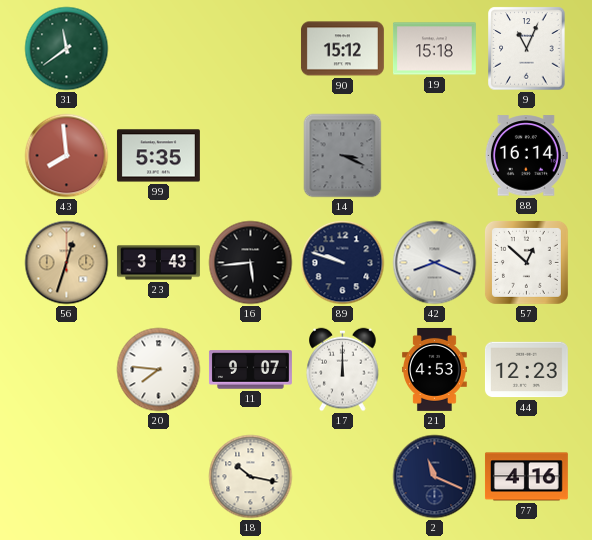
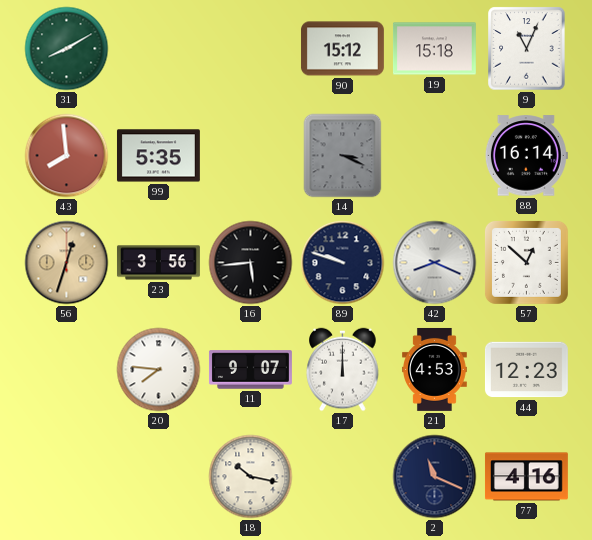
31: 11:39 -> 8:10 (67, 49)
23: 3:43 -> 3:56 (158, 263)
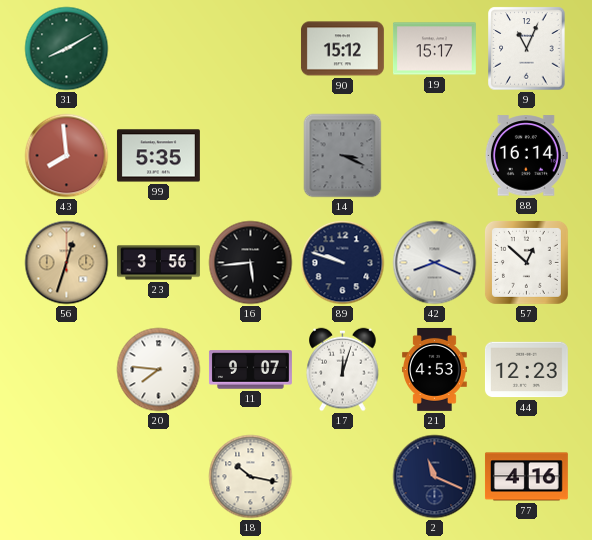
19: 15:18 -> 15:17 (434, 49)
17: 12:00 -> 12:03 (343, 370)
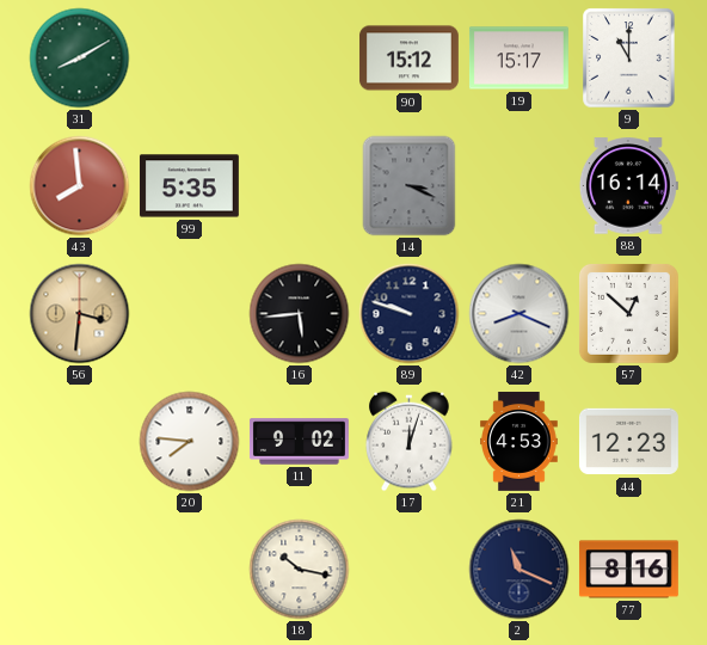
9: 11:04 -> 11:00 (629, 59)
56: 12:33 -> 3:31 (80, 314)
23: 3:56 -> none (158, 263)
11: 9:07 -> 9:02 (299, 442)
77: 4:16 -> 8:16 (628, 570)
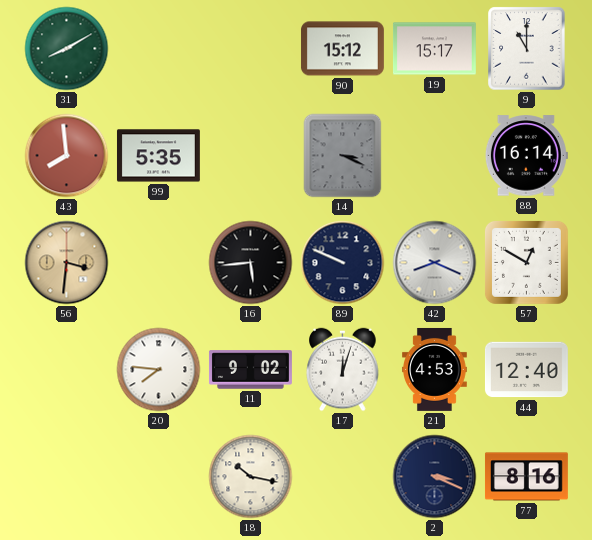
89: 9:48 -> 9:49 (343, 263)
57: 12:52 -> 12:50 (526, 262)
44: 12:23 -> 12:40 (526, 370)
2: 11:19 -> 3:19 (435, 477)
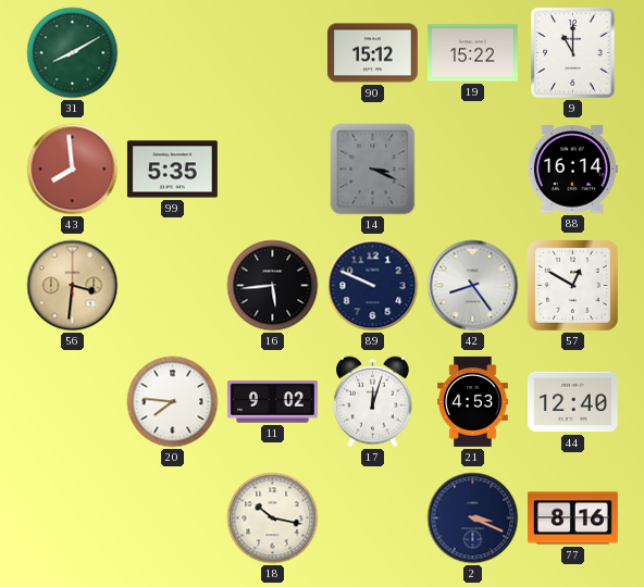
19: 15:17 -> 15:22 (472, 53)
42: 8:19 -> 8:24 (473, 286)
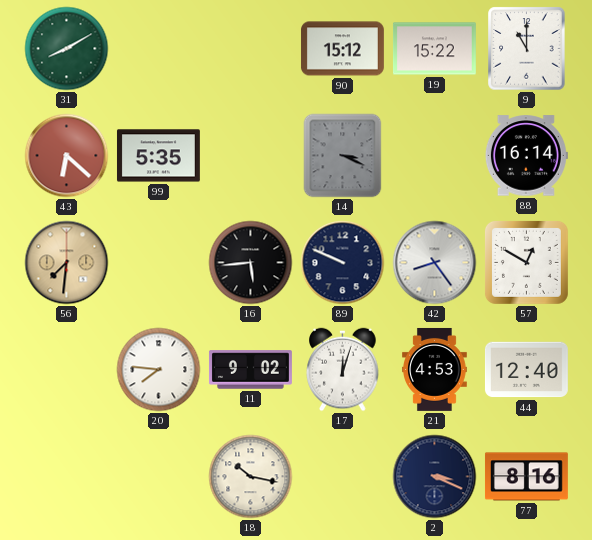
43: 7:59 -> 6:22 (67, 156)
56: 3:31 -> 7:31 (67, 263)
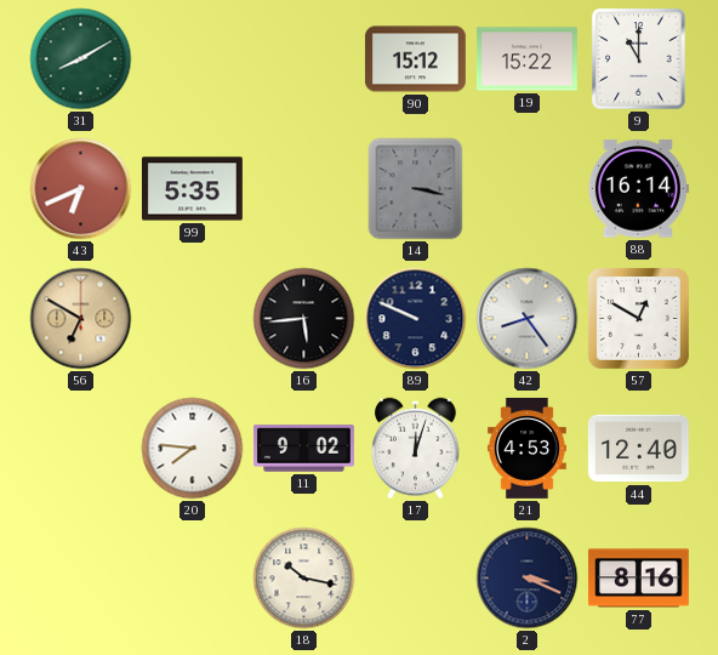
43: 6:22 -> 6:41 (81, 189)
14: 3:19 -> 3:17 (416, 189)
56: 7:31 -> 6:50 (81, 319)
